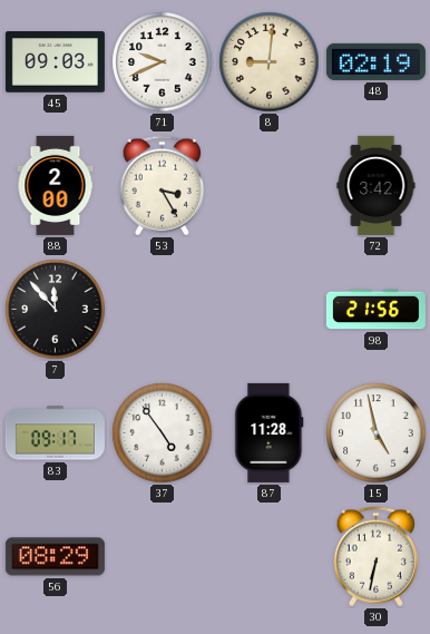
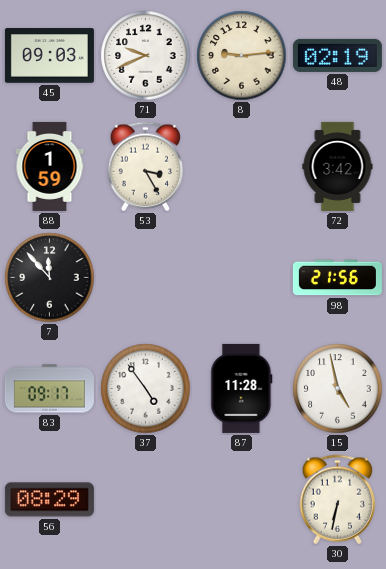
8: 9:01 -> 9:14 (242, 56)
88: 2:00 -> 1:59 (50, 166)
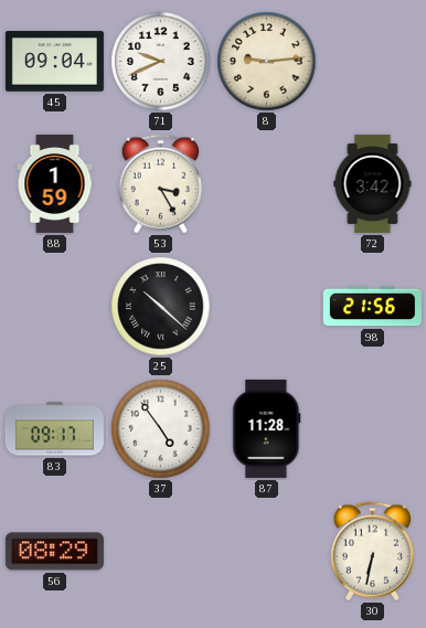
45: 09:03 -> 09:04 (54, 62)
48: 02:19 -> none (337, 55)
7: 11:53 -> none (50, 278)
25: none -> 10:22 (161, 307)
15: 4:58 -> none (338, 389)
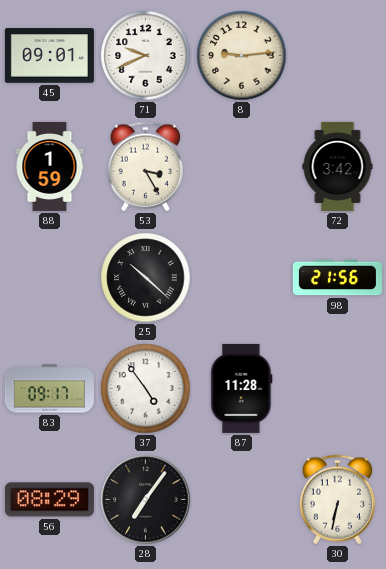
45: 09:04 -> 09:01 (49, 56)
28: none -> 7:06 (146, 500)
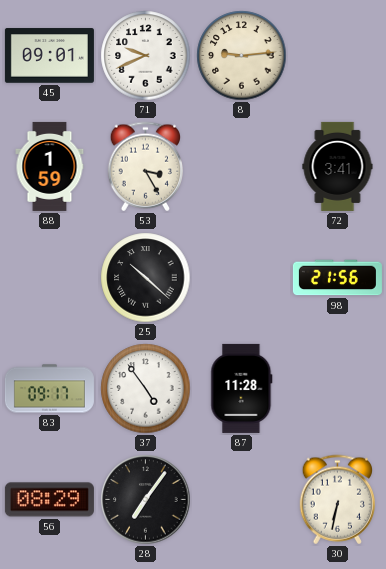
72: 3:42 -> 3:41 (338, 166)
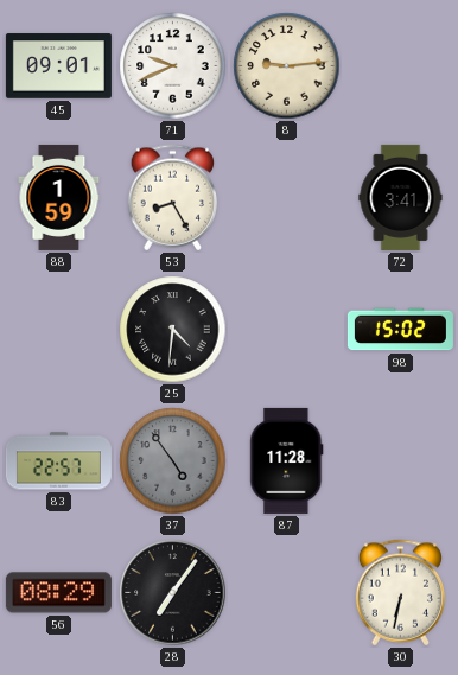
53: 3:25 -> 8:25 (172, 198)
25: 10:22 -> 4:31 (173, 330)
98: 21:56 -> 15:02 (400, 330)
83: 09:17 -> 22:57 (58, 461)
37 dial: white -> grey (173, 461)
